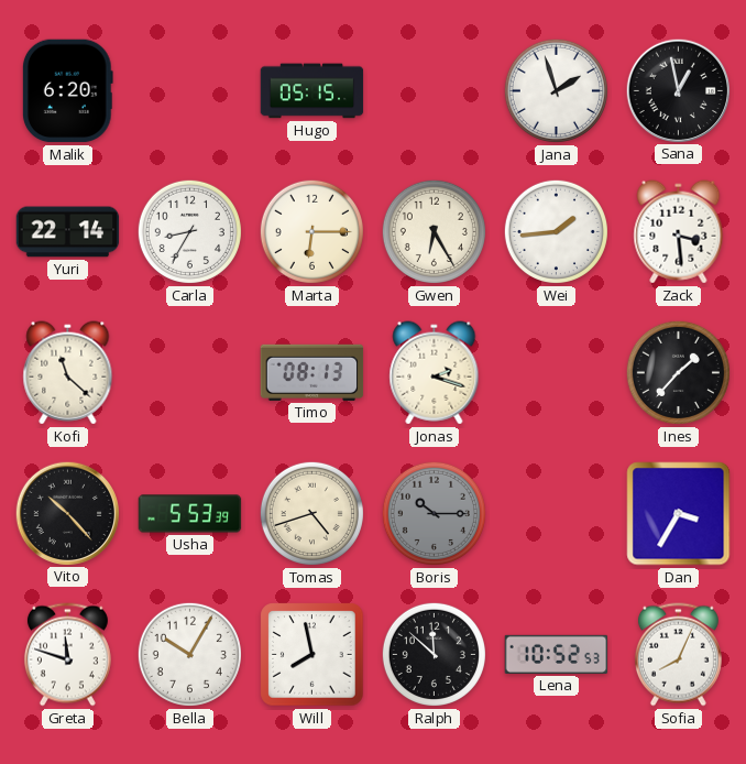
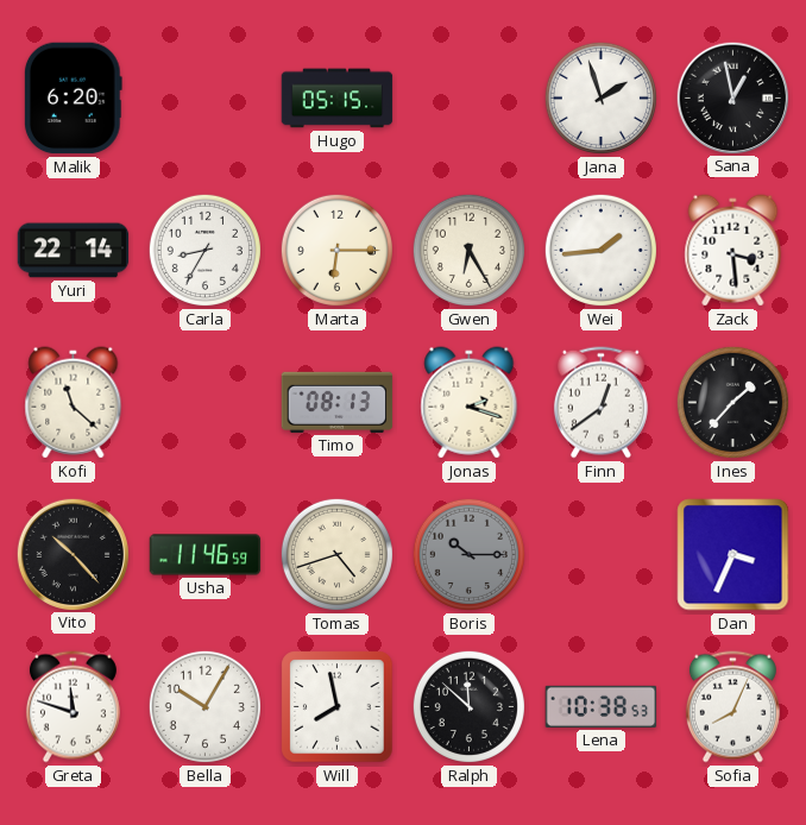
Finn: none -> 12:39 (600, 403)
Usha: 5:53 -> 11:46 (206, 555)
Dan: 3:35 -> 3:34 (733, 555)
Lena: 10:52 -> 10:38 (602, 706)
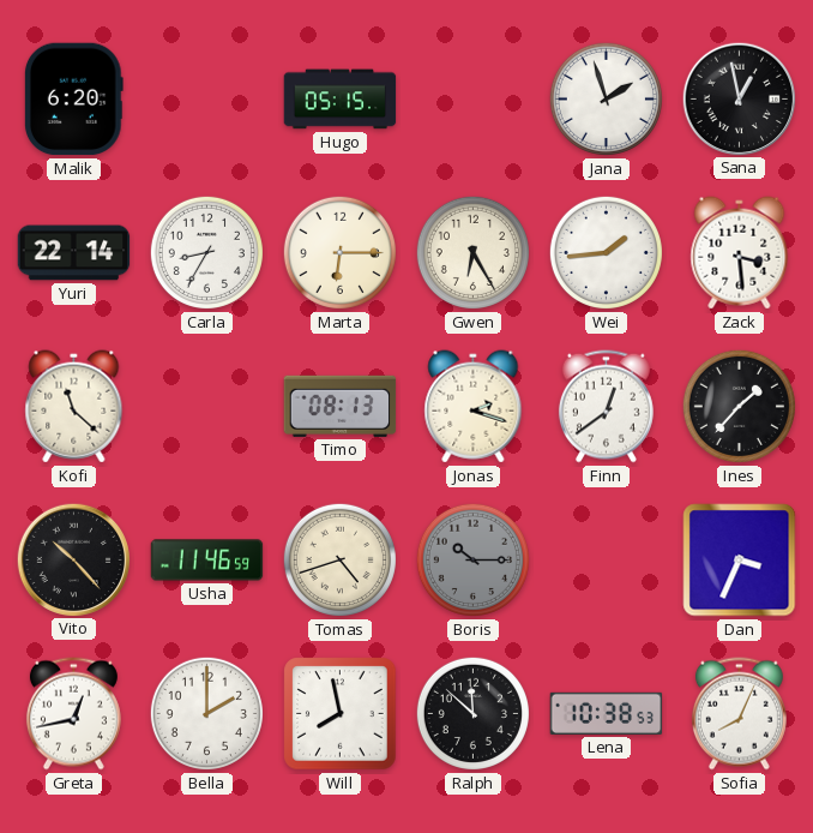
Greta: 11:48 -> 12:43 (73, 714)
Bella: 10:05 -> 2:00 (206, 713)
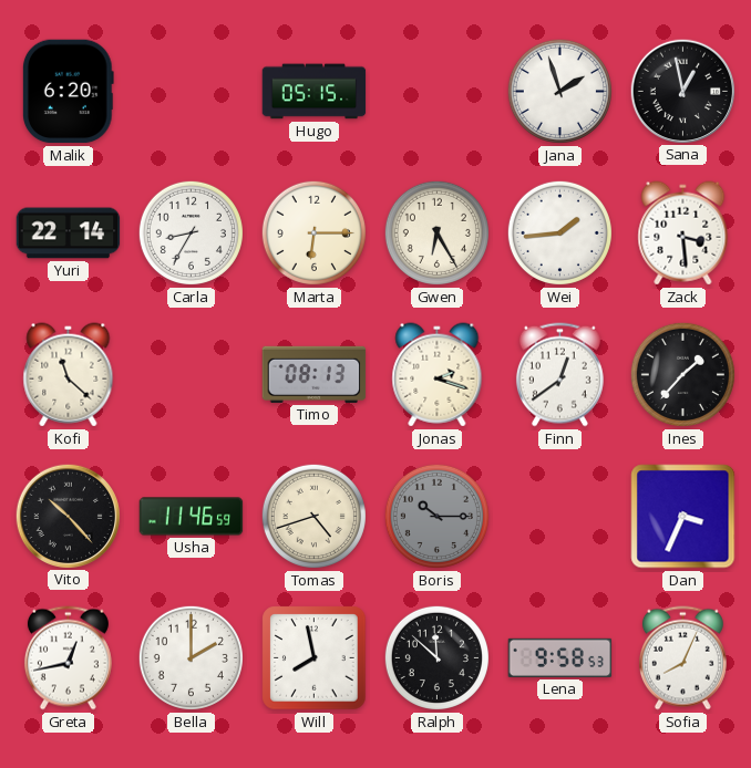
Lena: 10:38 -> 9:58 (560, 657)
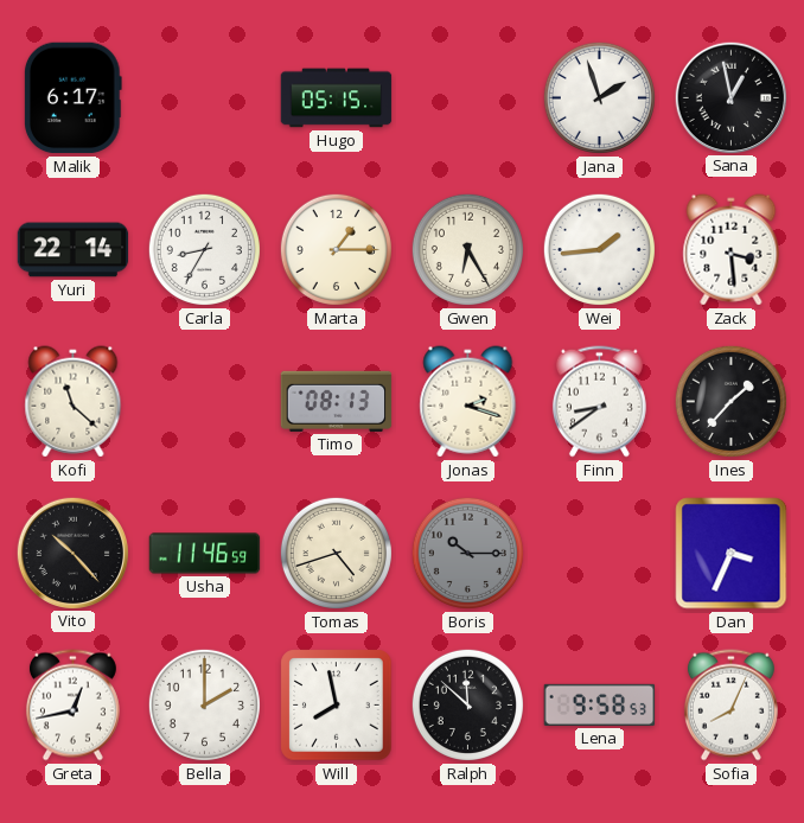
Malik: 6:20 -> 6:17 (72, 98)
Marta: 6:15 -> 1:15 (336, 249)
Finn: 12:39 -> 8:39 (599, 402)
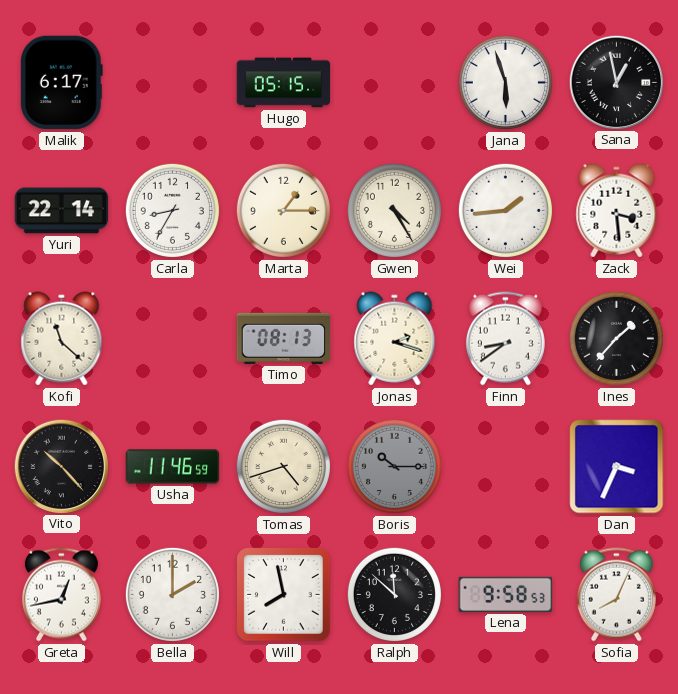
Jana: 1:57 -> 5:57 (505, 82)
Gwen: 6:25 -> 4:25 (394, 210)
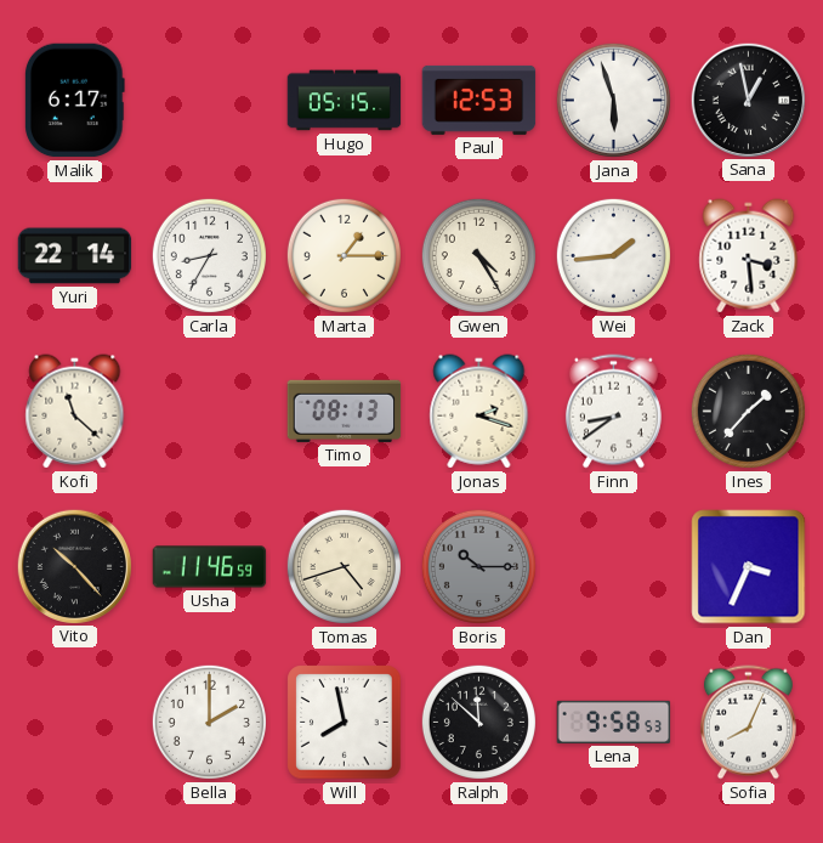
Paul: none -> 12:53 (479, 100)
Greta: 12:43 -> none (61, 595)
